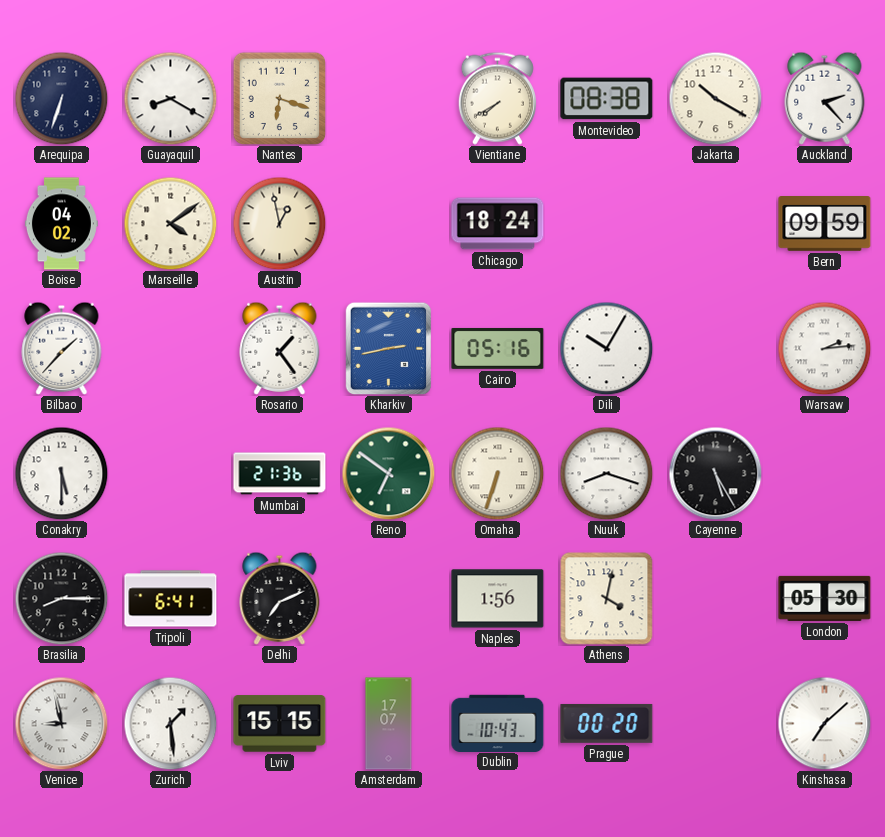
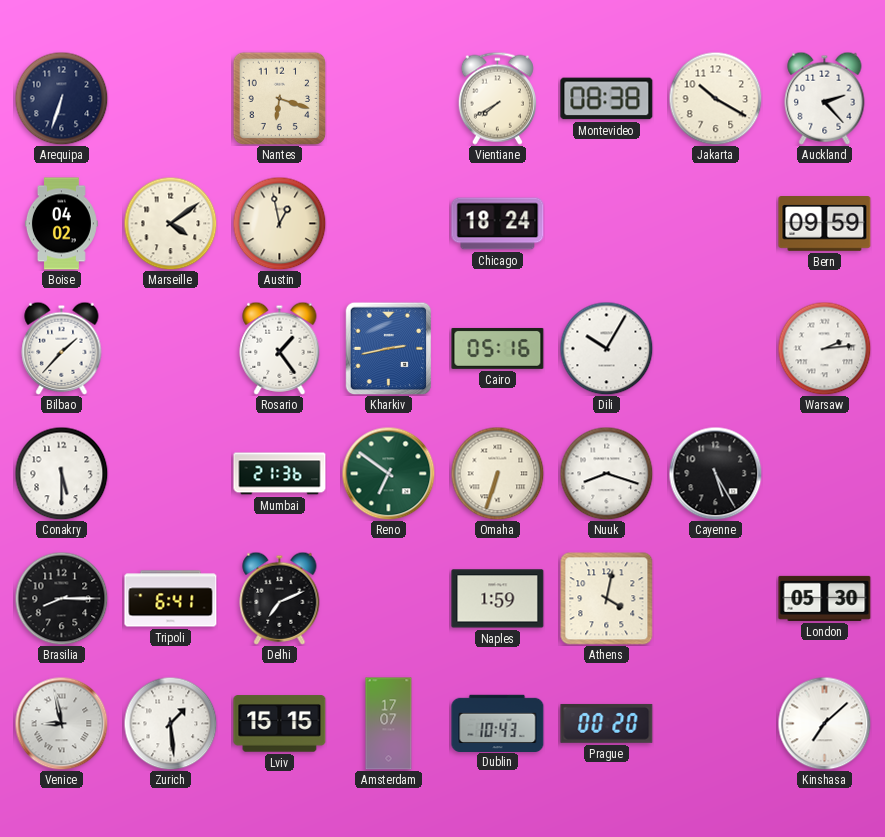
Guayaquil: 8:20 -> none (170, 98)
Naples: 1:56 -> 1:59 (498, 599)
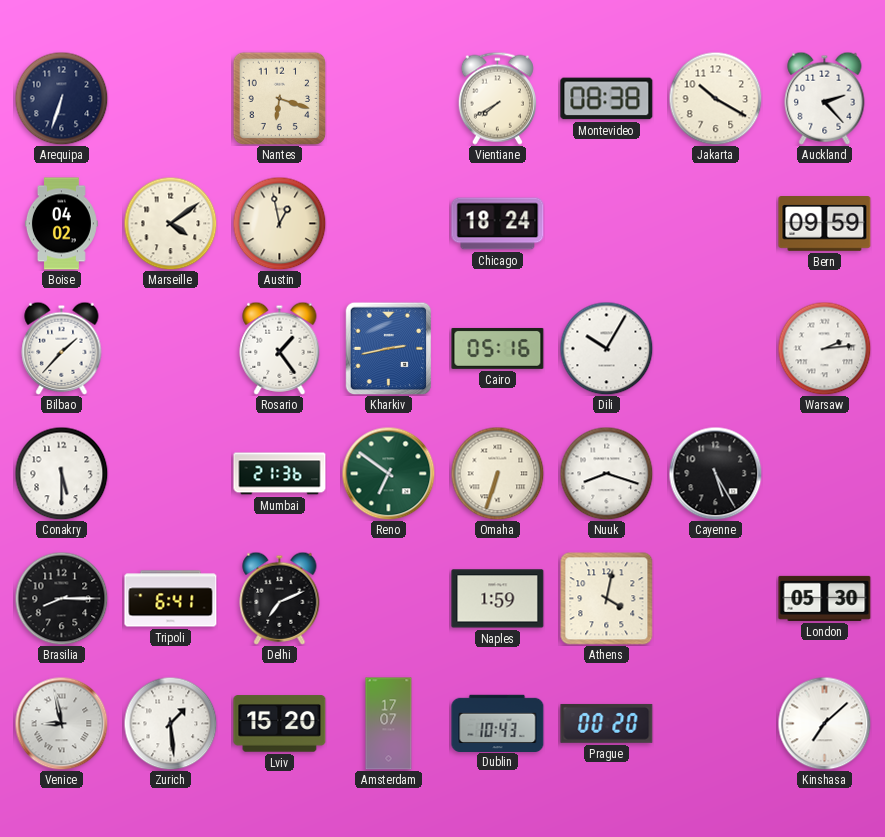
Lviv: 15:15 -> 15:20 (280, 724)
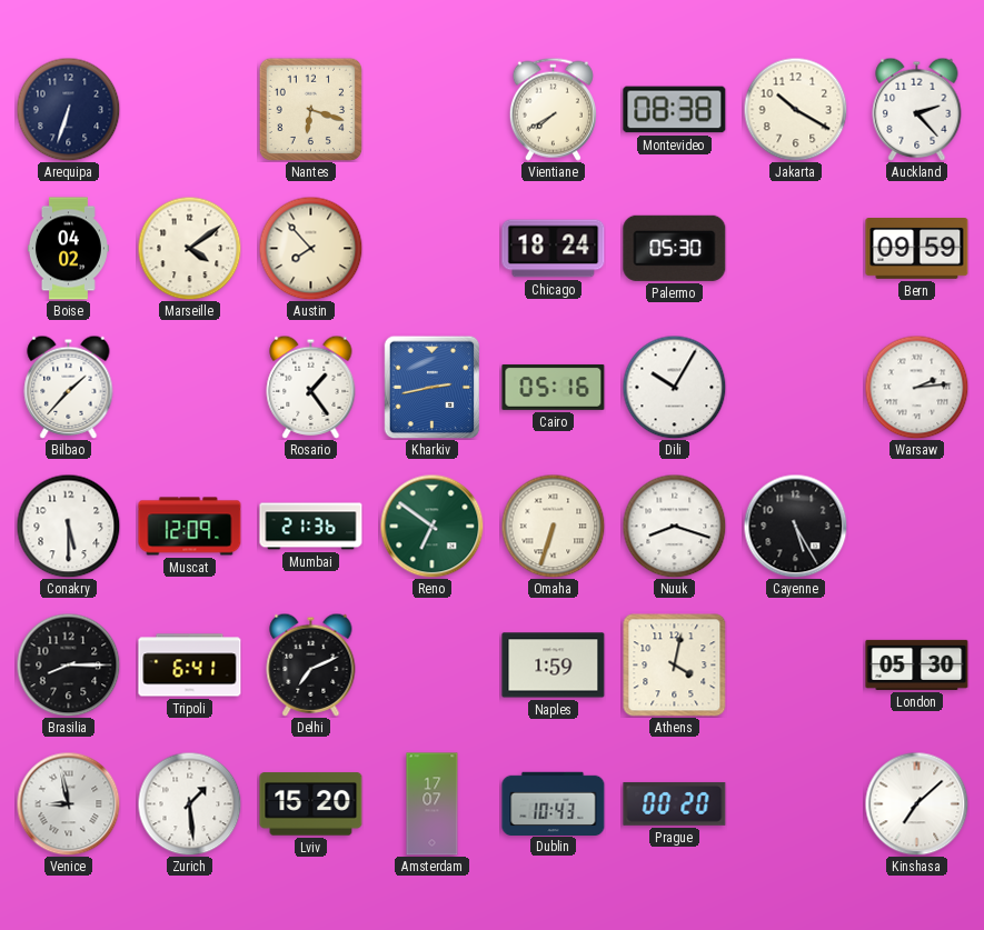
Austin: 12:58 -> 7:53 (310, 248)
Palermo: none -> 05:30 (675, 248)
Muscat: none -> 12:09 (190, 527)
